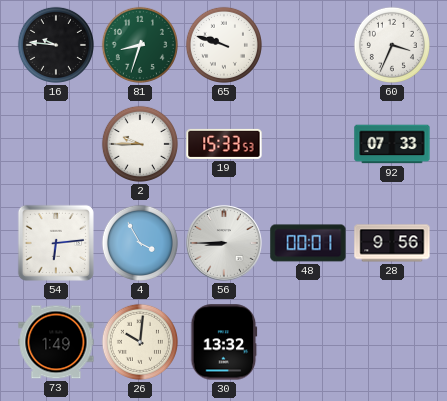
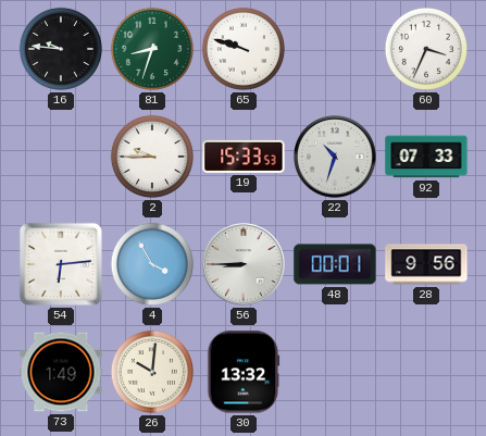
22: none -> 10:33 (335, 157)
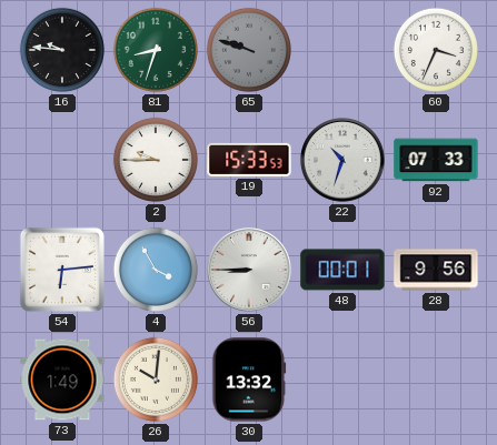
65 dial: white -> grey (249, 50)
